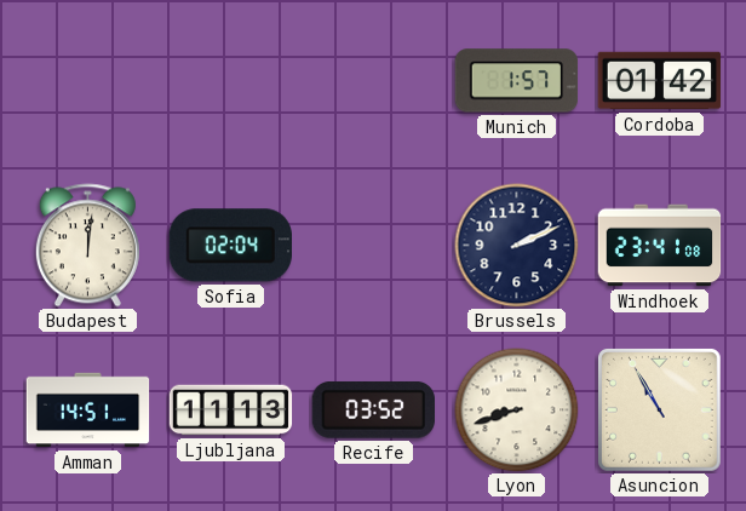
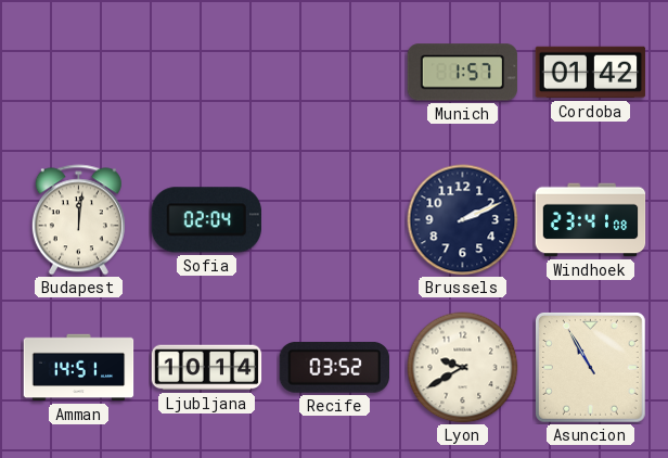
Ljubljana: 11:13 -> 10:14 (207, 368)
Lyon: 8:42 -> 9:40 (463, 368)
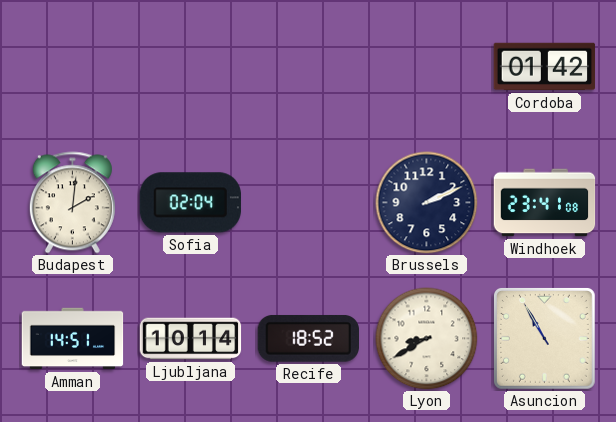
Munich: 1:57 -> none (463, 73)
Budapest: 12:01 -> 2:01 (72, 203)
Recife: 03:52 -> 18:52 (308, 339)
Lyon: 9:40 -> 8:40 (427, 339)
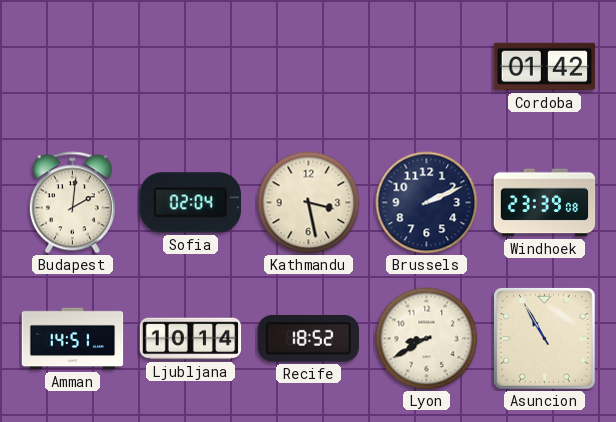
Kathmandu: none -> 3:28 (309, 203)
Windhoek: 23:41 -> 23:39 (545, 203)
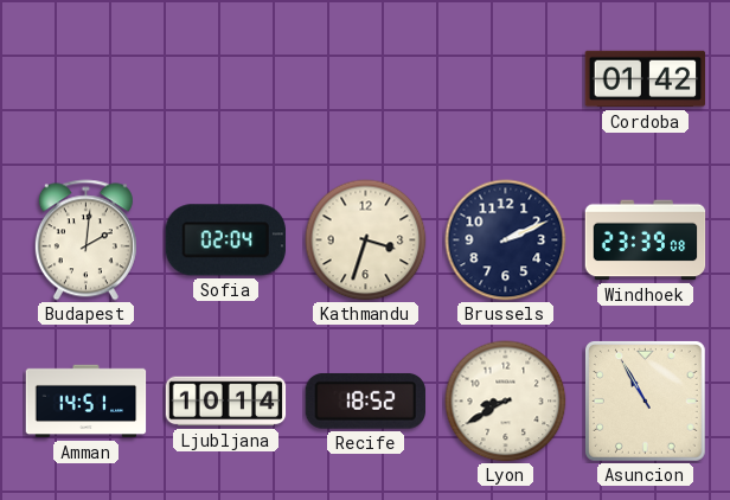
Kathmandu: 3:28 -> 3:33 (366, 241)
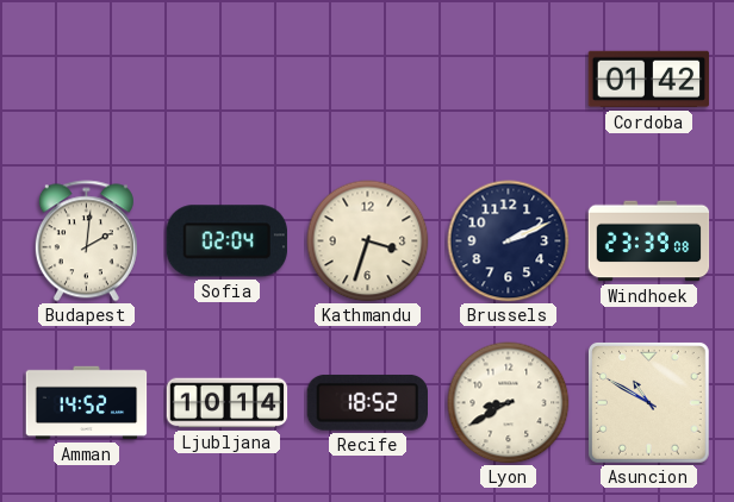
Amman: 14:51 -> 14:52 (87, 403)
Asuncion: 10:55 -> 10:50 (648, 402)
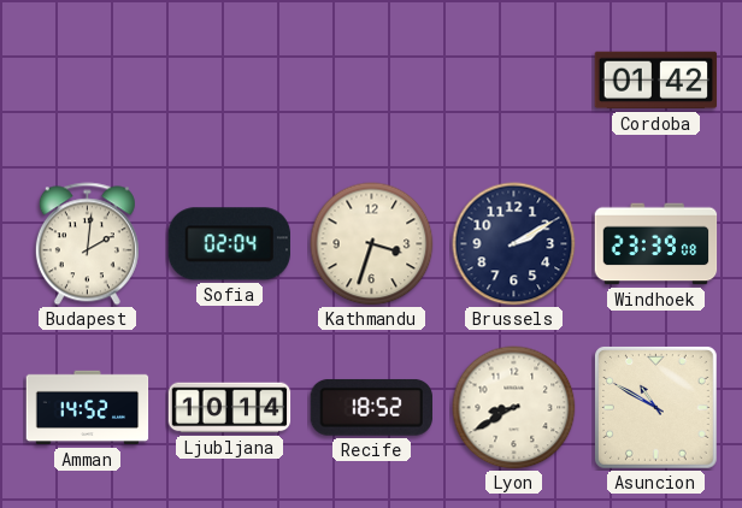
Brussels: 2:11 -> 2:10 (514, 244)
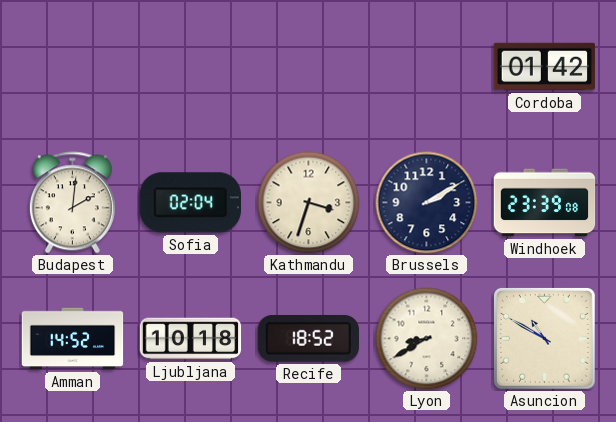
Ljubljana: 10:14 -> 10:18 (191, 339)
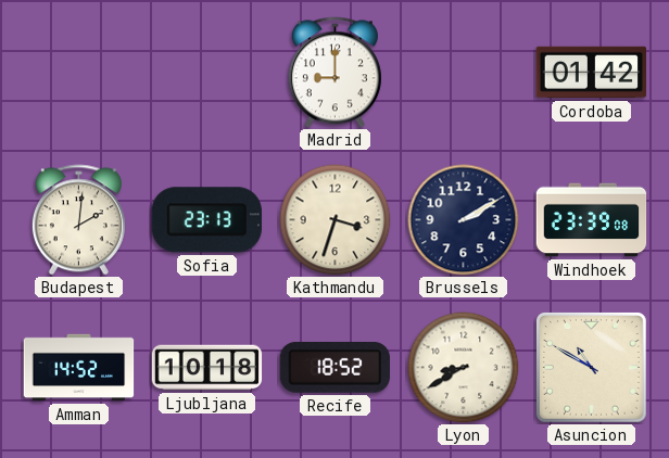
Madrid: none -> 9:00 (335, 73)
Sofia: 02:04 -> 23:13 (206, 220)
